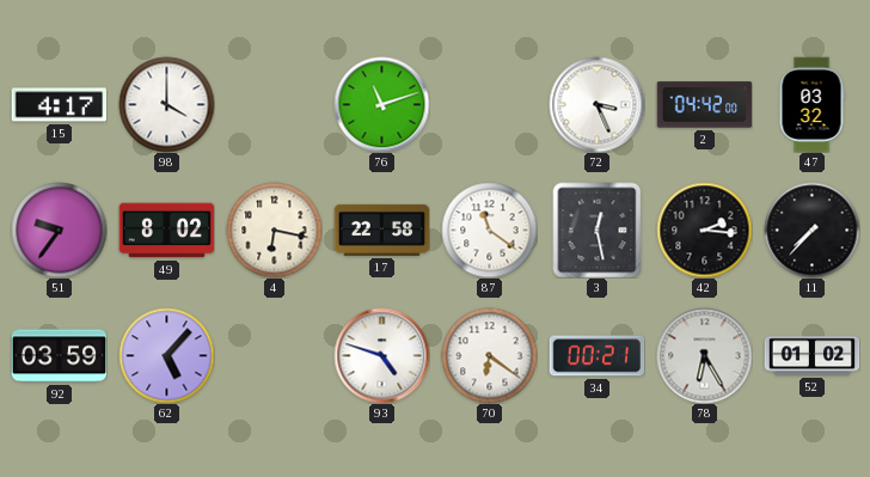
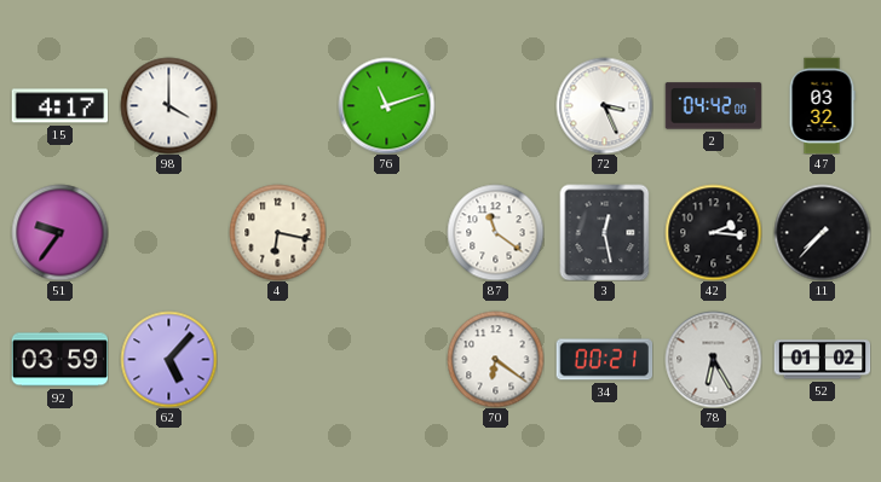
49: 8:02 -> none (166, 231)
17: 22:58 -> none (381, 230)
93: 4:48 -> none (381, 355)
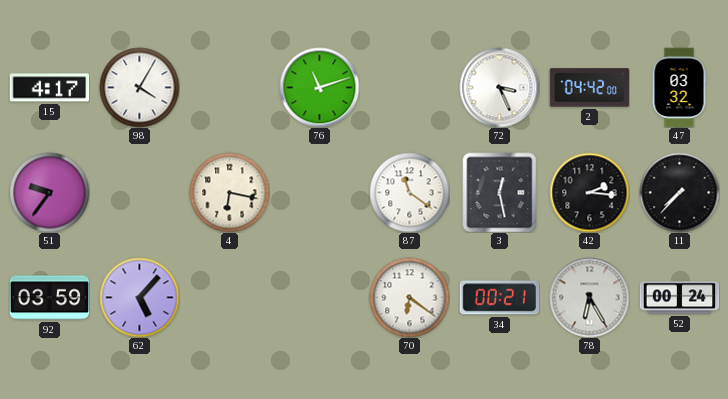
98: 4:00 -> 4:05 (139, 87)
52: 01:02 -> 00:24 (679, 298)
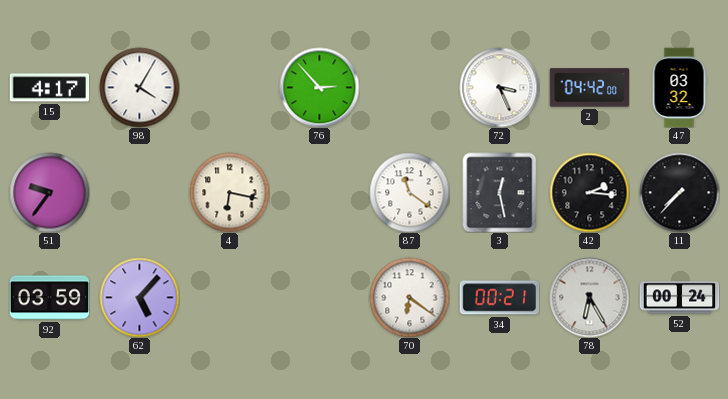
76: 11:12 -> 2:53 (319, 87)
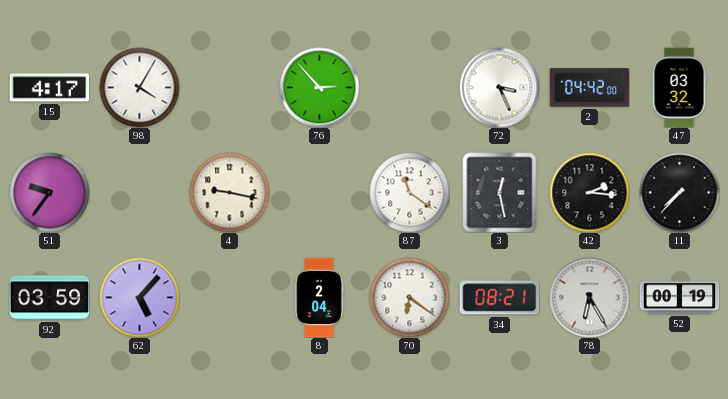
4: 6:17 -> 9:17 (229, 192)
8: none -> 2:04 (319, 297)
34: 00:21 -> 08:21 (499, 298)
52: 00:24 -> 00:19 (679, 298)
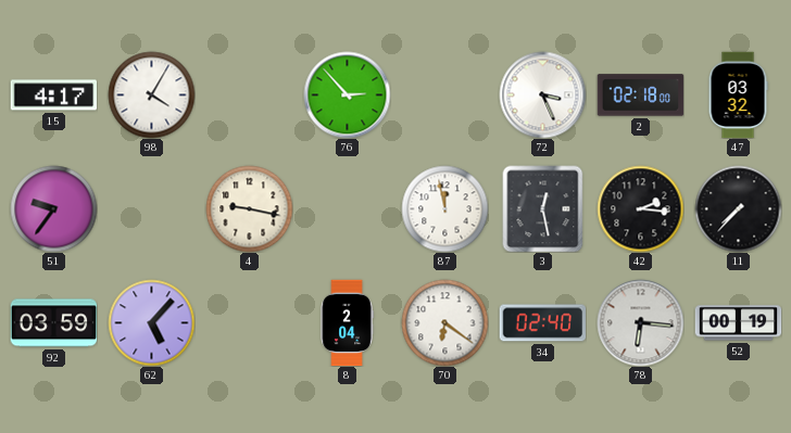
2: 04:42 -> 02:18 (640, 95)
87: 11:21 -> 11:58 (444, 208)
34: 08:21 -> 02:40 (542, 323)
78: 6:25 -> 6:16 (640, 322)
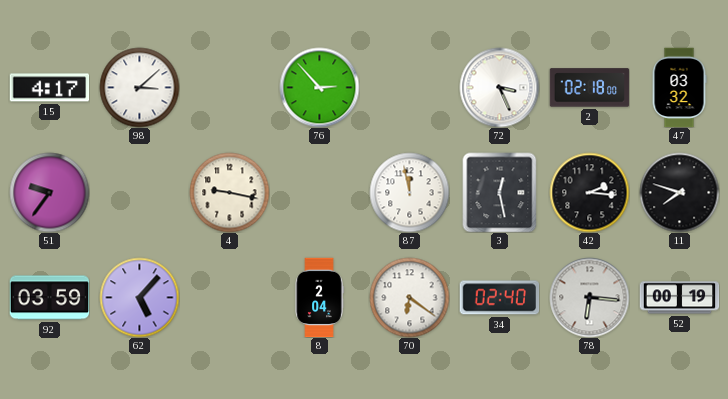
98: 4:05 -> 3:08 (139, 87)
11: 7:37 -> 7:48 (679, 192)
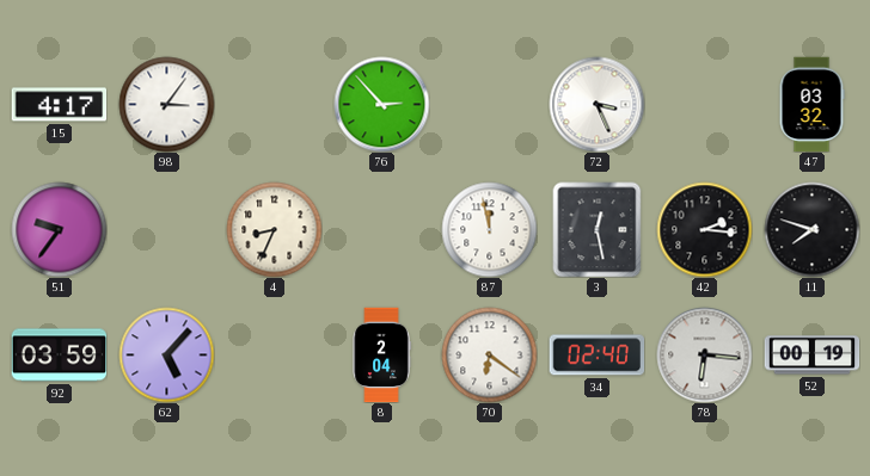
98: 3:08 -> 3:06 (166, 104)
2: 02:18 -> none (589, 88)
4: 9:17 -> 8:34 (274, 229)
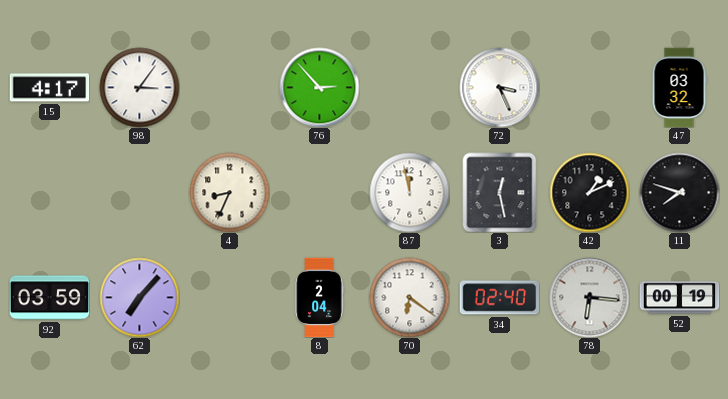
51: 9:36 -> none (59, 229)
42: 2:16 -> 1:11 (589, 192)
62: 5:07 -> 7:07 (139, 297)
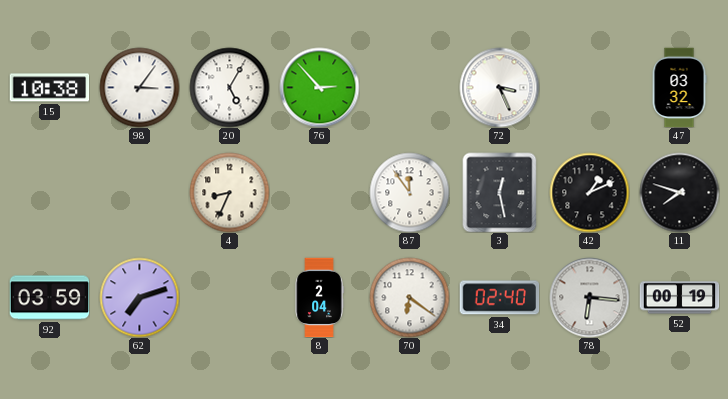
15: 4:17 -> 10:38 (49, 88)
20: none -> 5:05 (229, 87)
87: 11:58 -> 11:54 (409, 192)
62: 7:07 -> 7:12 (139, 297)
